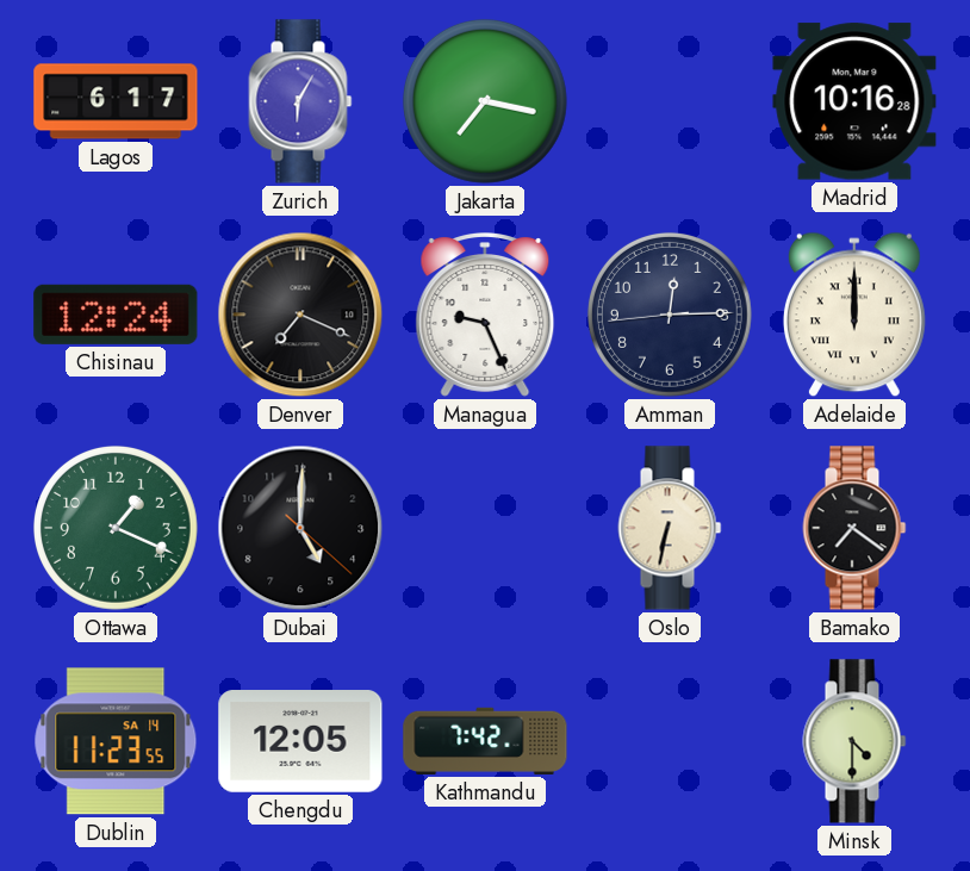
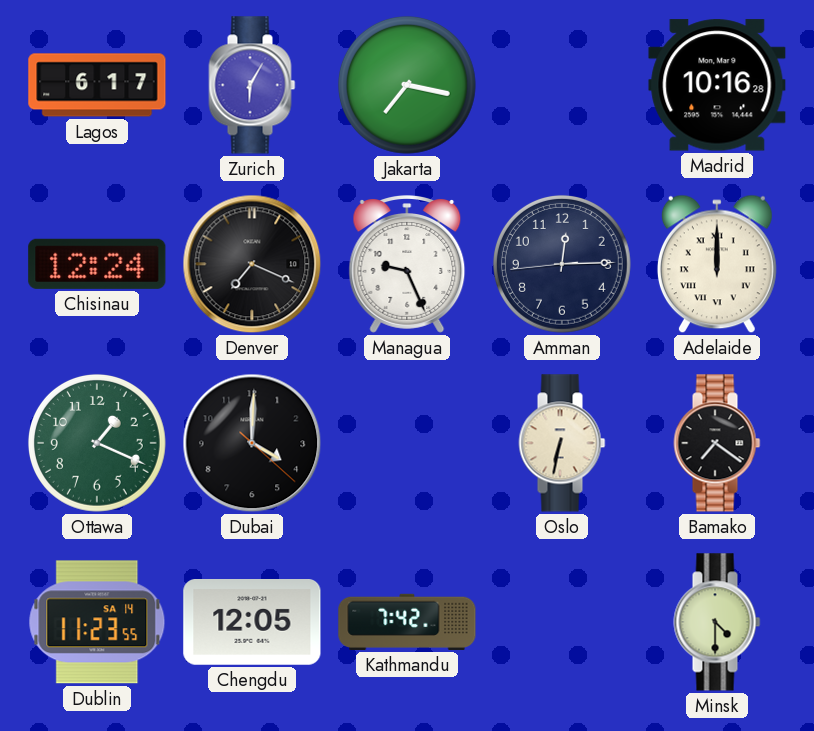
Dubai: 5:00 -> 4:00 (252, 443)
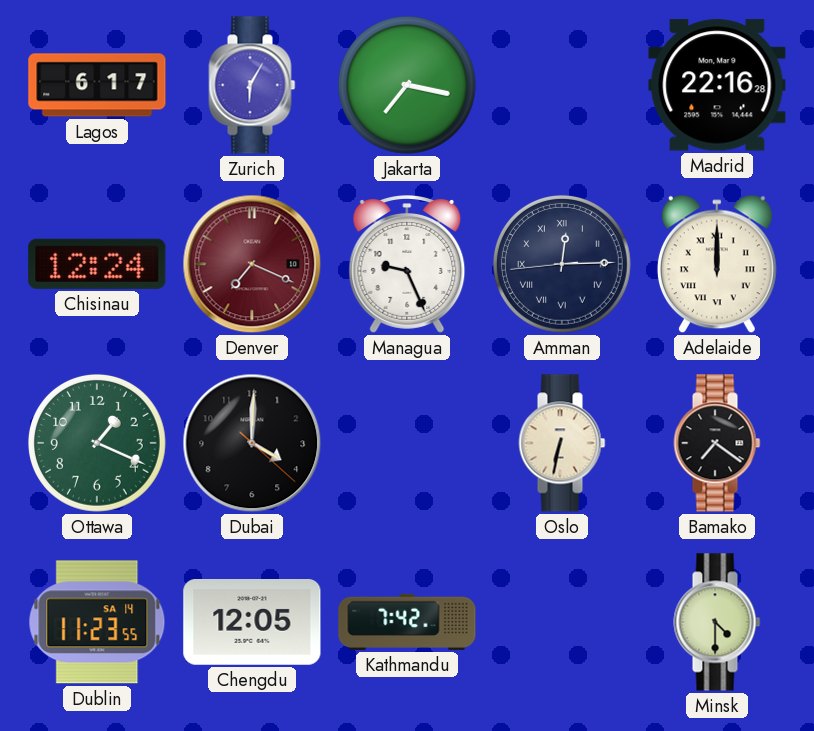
Madrid: 10:16 -> 22:16 (717, 85)
Denver dial: black -> burgundy (252, 264)
Amman numerals: Arabic -> Roman (562, 264)
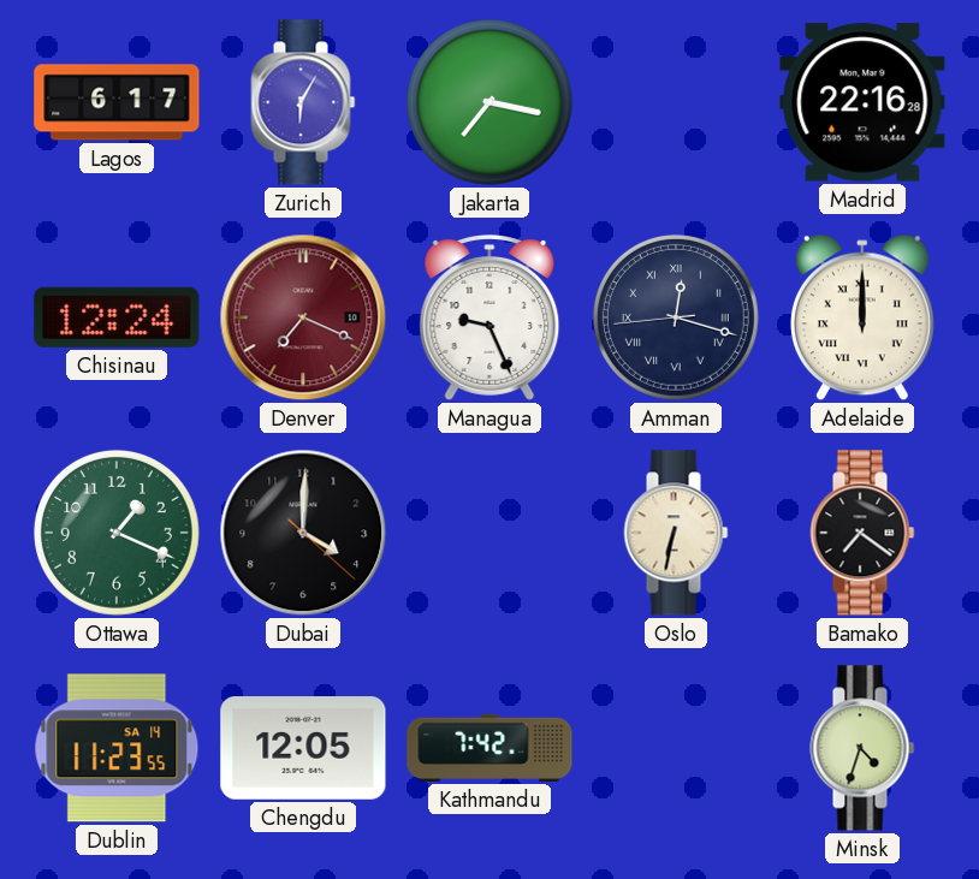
Amman: 12:14 -> 12:17 (676, 317)
Minsk: 4:30 -> 4:33 (862, 748)
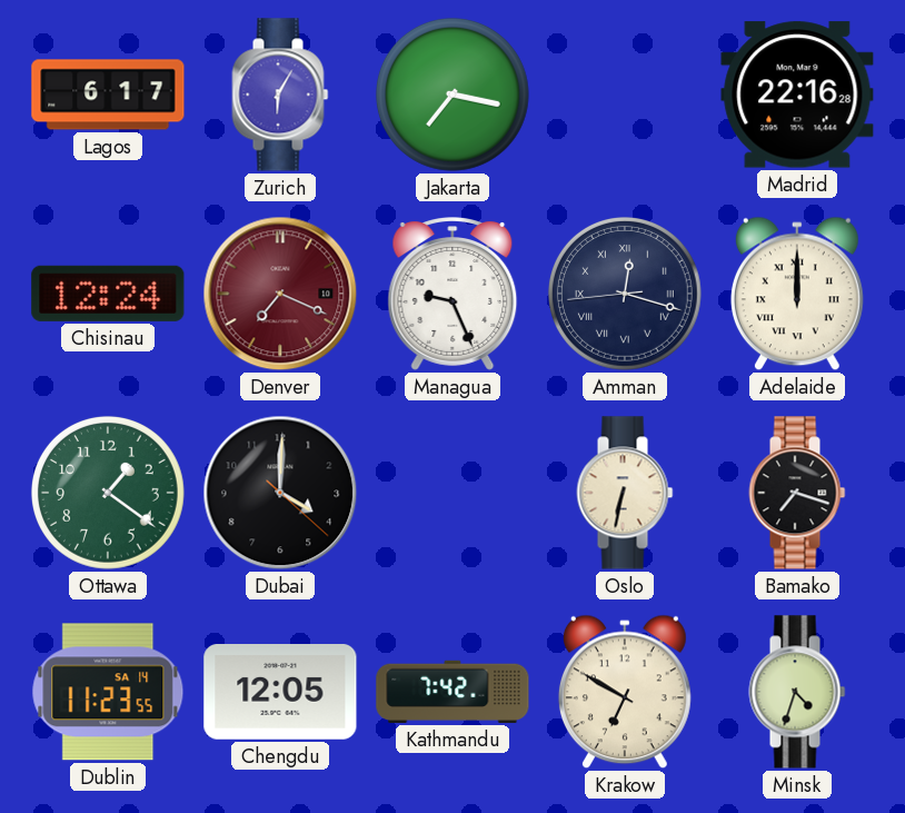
Ottawa: 1:19 -> 1:21 (108, 493)
Bamako: 7:21 -> 7:18 (797, 493)
Krakow: none -> 6:50 (625, 692)
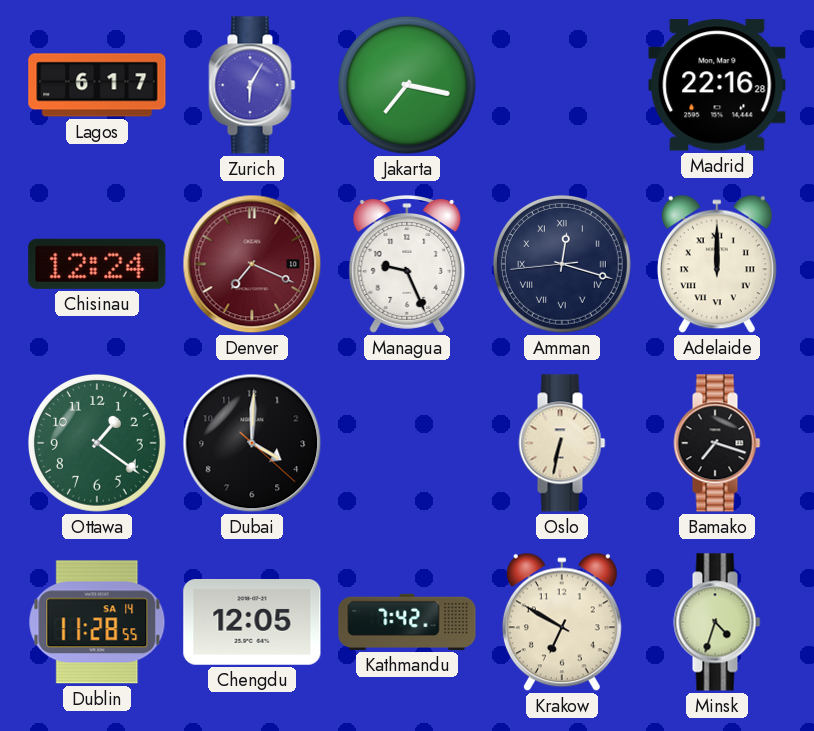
Dublin: 11:23 -> 11:28 (97, 622)
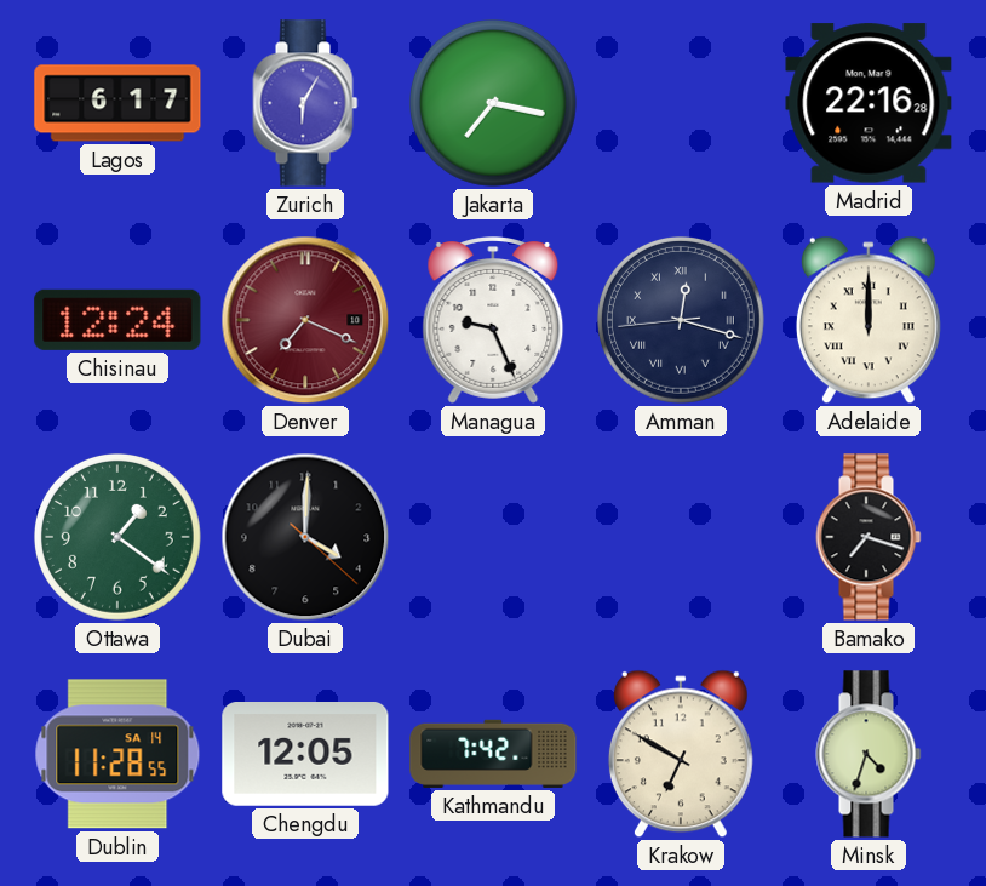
Oslo: 6:32 -> none (562, 443)
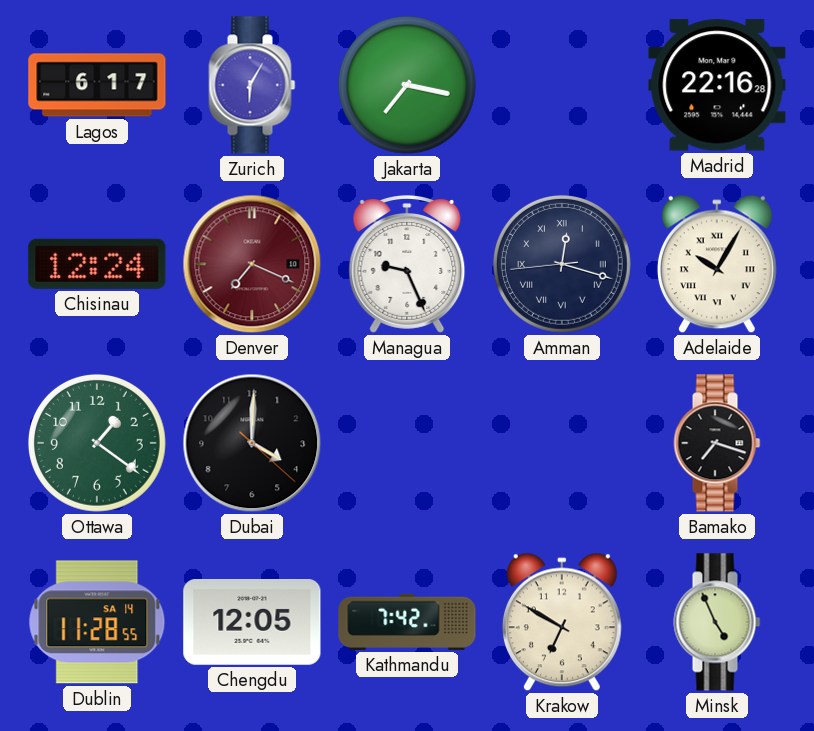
Adelaide: 12:00 -> 10:05 (717, 264)
Minsk: 4:33 -> 4:56 (717, 622)
